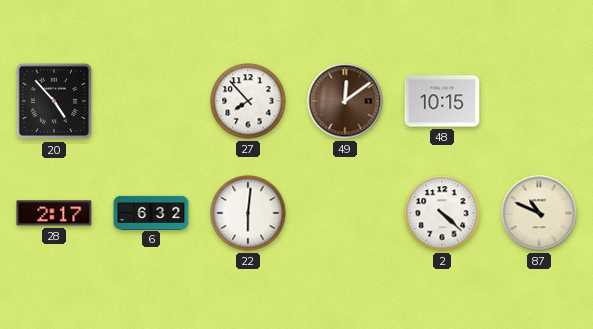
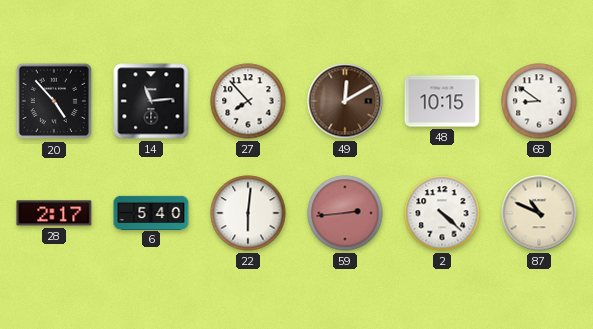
14: none -> 11:14 (151, 101)
49: 12:09 -> 12:10 (345, 101)
68: none -> 8:51 (539, 101)
6: 6:32 -> 5:40 (151, 212)
59: none -> 2:44 (345, 213)
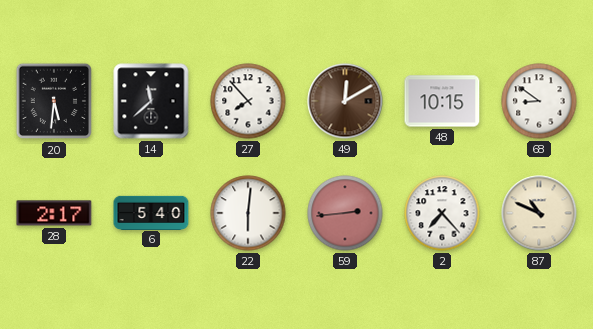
20: 4:53 -> 5:31 (54, 101)
14: 11:14 -> 11:38 (151, 101)
2: 4:22 -> 7:23 (442, 213)
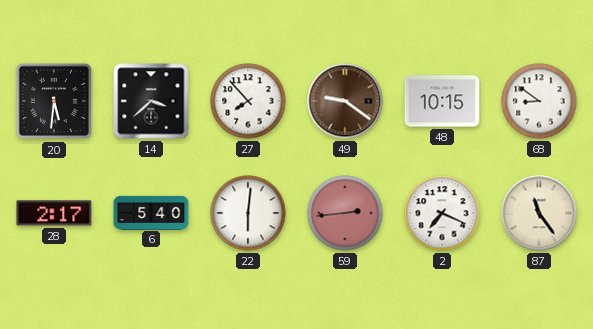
14: 11:38 -> 3:38 (151, 101)
49: 12:10 -> 9:21 (345, 101)
2: 7:23 -> 7:19 (442, 213)
87: 10:49 -> 11:24 (539, 213)
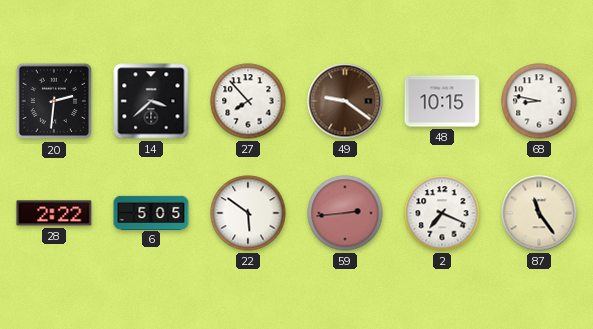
20: 5:31 -> 2:31 (54, 101)
68: 8:51 -> 8:47 (539, 101)
28: 2:17 -> 2:22 (54, 213)
6: 5:40 -> 5:05 (151, 212)
22: 6:01 -> 5:51 (248, 213)
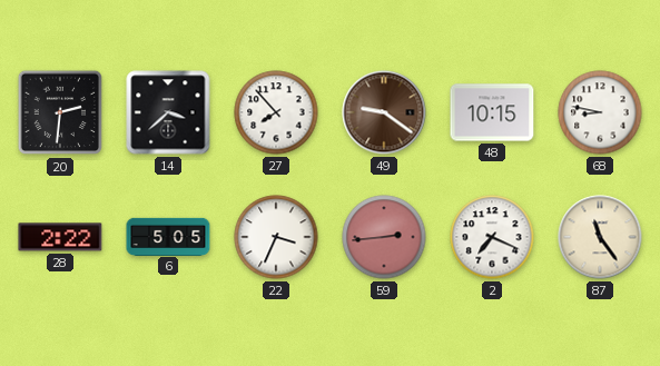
22: 5:51 -> 3:34 (276, 237)
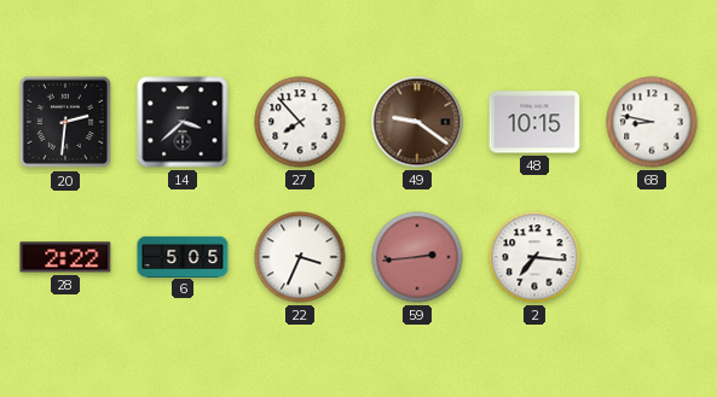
2: 7:19 -> 7:16 (534, 257)
87: 11:24 -> none (600, 237)
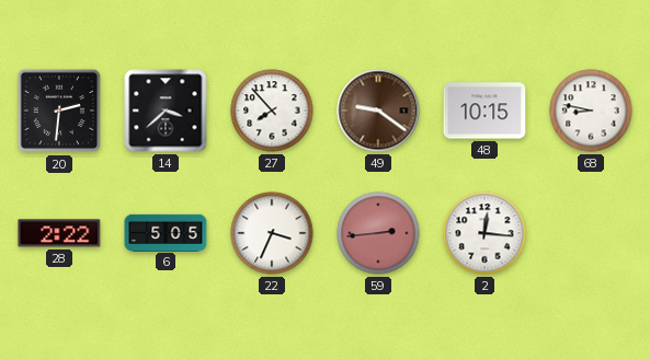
2: 7:16 -> 12:16 (484, 233)
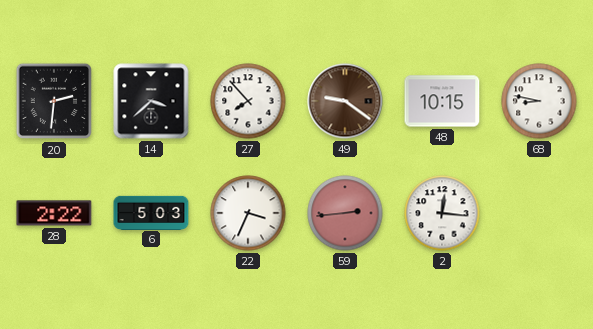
6: 5:05 -> 5:03 (151, 212)
